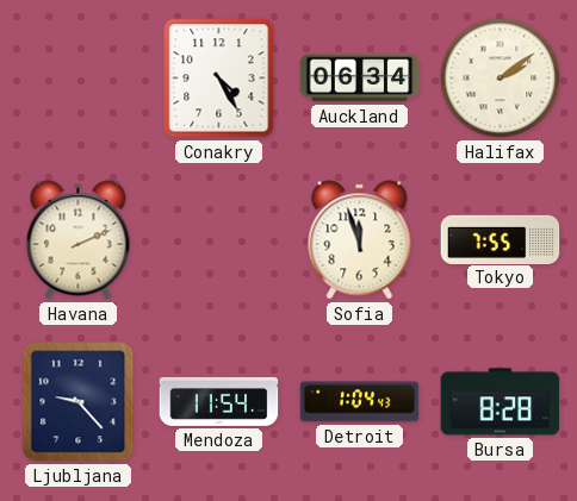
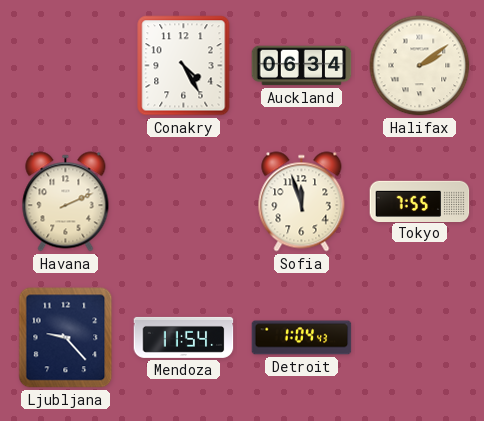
Bursa: 8:28 -> none (501, 402)
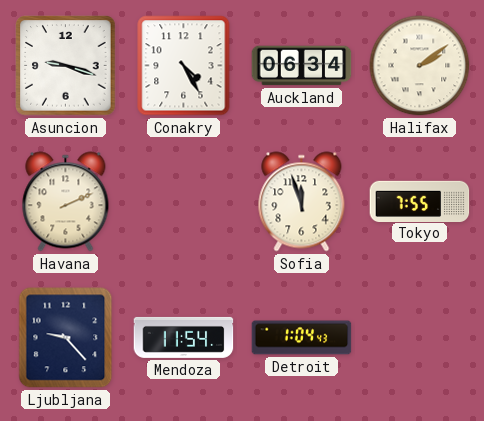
Asuncion: none -> 9:18 (66, 66)
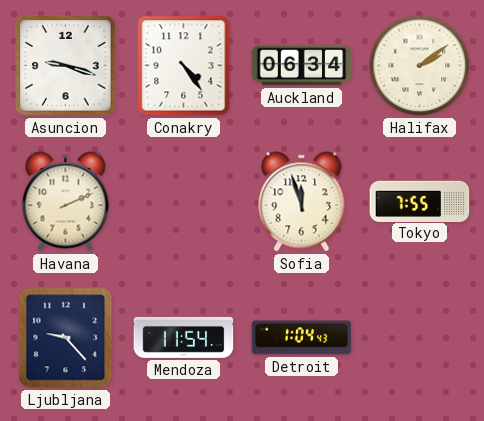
Conakry: 4:25 -> 4:24 (184, 66)
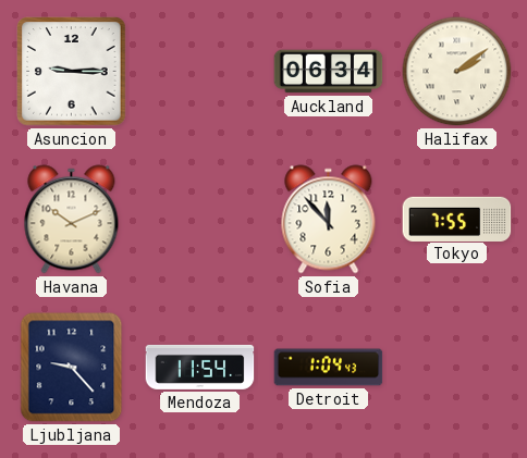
Asuncion: 9:18 -> 9:15 (72, 72)
Conakry: 4:24 -> none (184, 66)
Havana: 2:11 -> 10:11 (72, 220)
Sofia: 11:57 -> 11:53 (329, 220)
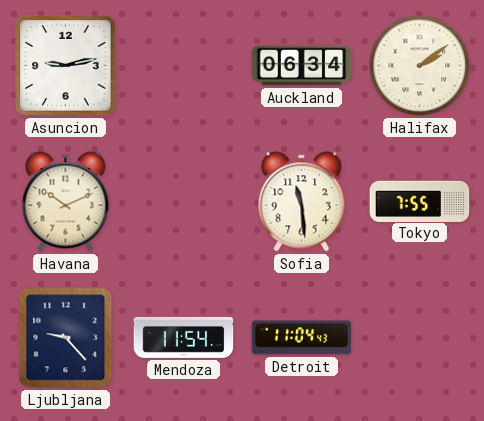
Asuncion: 9:15 -> 9:13 (66, 66)
Sofia: 11:53 -> 11:29 (302, 202)
Detroit: 1:04 -> 11:04 (302, 338)
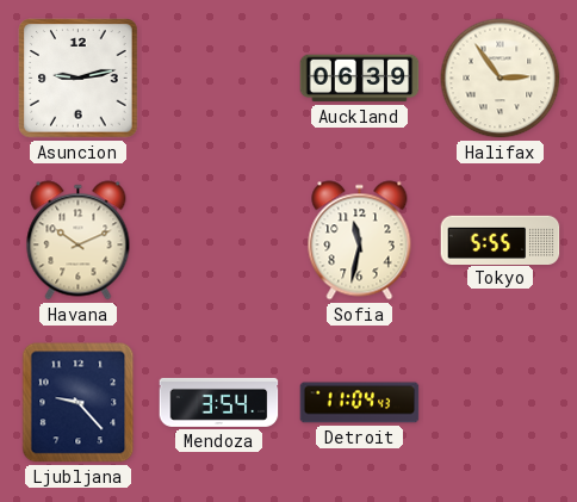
Auckland: 06:34 -> 06:39 (360, 79)
Halifax: 2:09 -> 2:54 (501, 79)
Sofia: 11:29 -> 11:32 (360, 241)
Tokyo: 7:55 -> 5:55 (501, 240)
Mendoza: 11:54 -> 3:54 (219, 402)
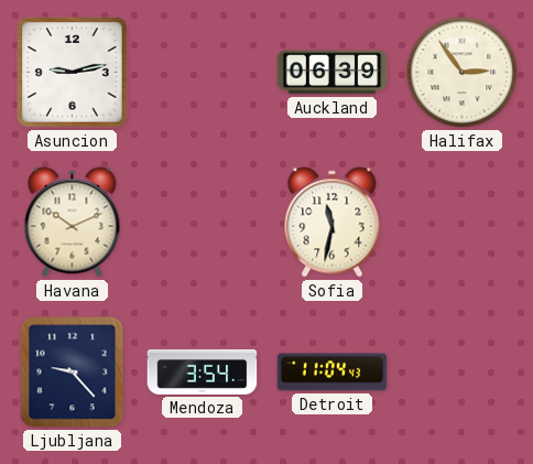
Tokyo: 5:55 -> none (501, 240)
